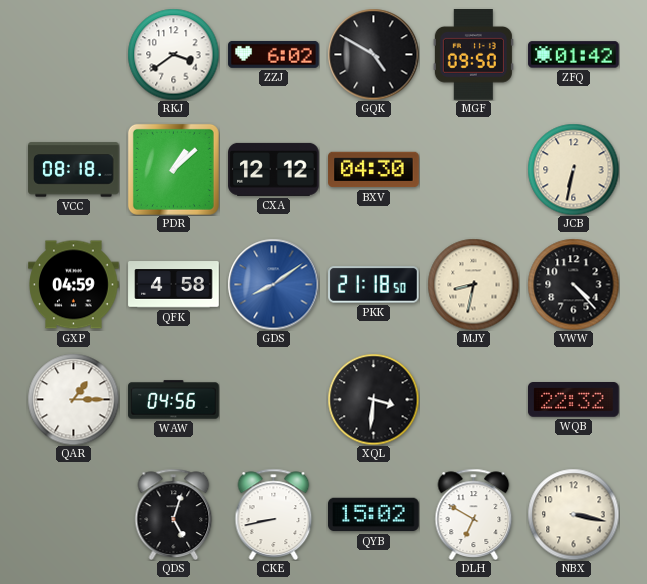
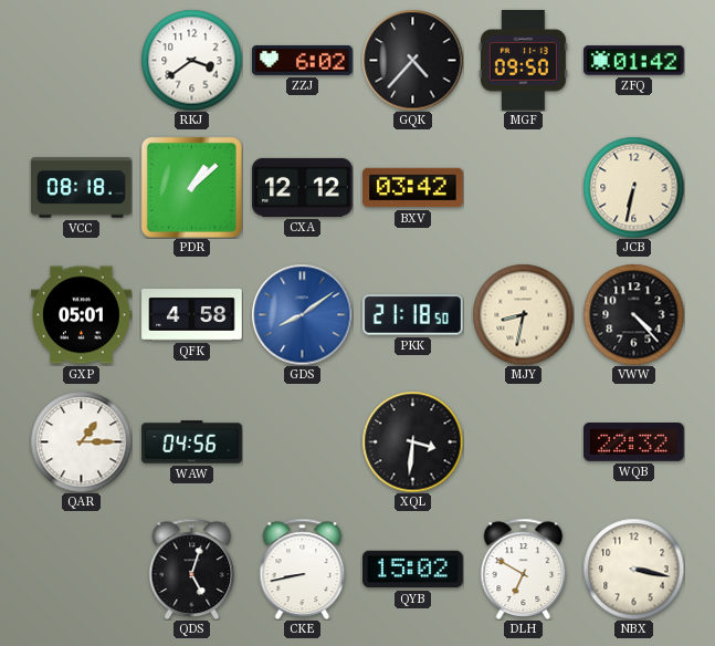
GQK: 4:50 -> 4:37 (412, 60)
BXV: 04:30 -> 03:42 (413, 188)
GXP: 04:59 -> 05:01 (82, 315)
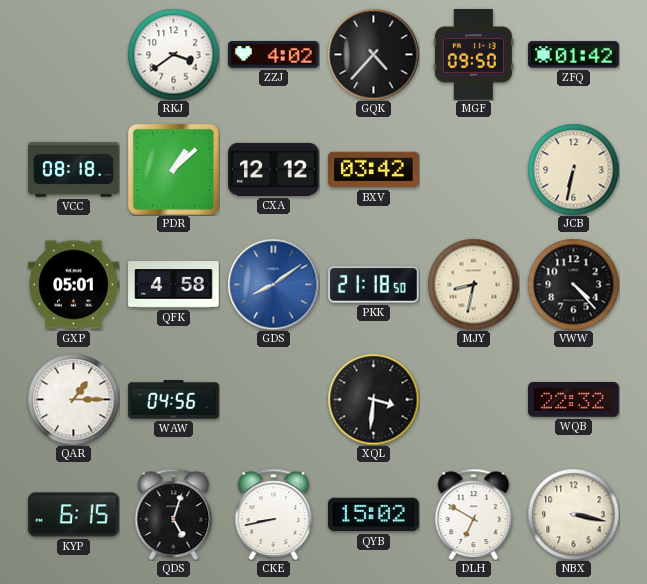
ZZJ: 6:02 -> 4:02 (274, 54)
KYP: none -> 6:15 (74, 515)
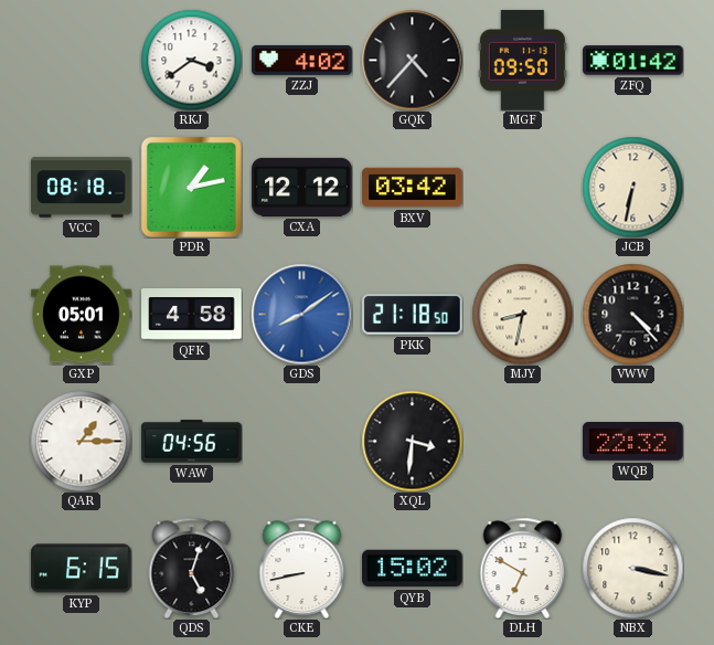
PDR: 1:08 -> 1:13 (191, 187)
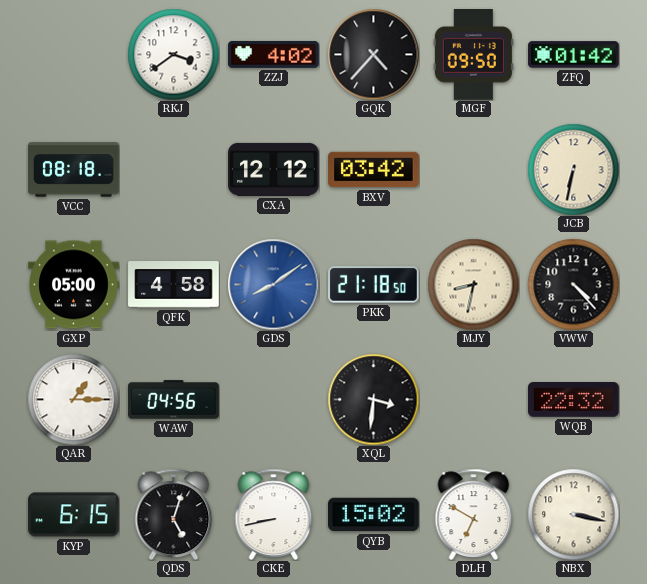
PDR: 1:13 -> none (191, 187)
GXP: 05:01 -> 05:00 (74, 285)
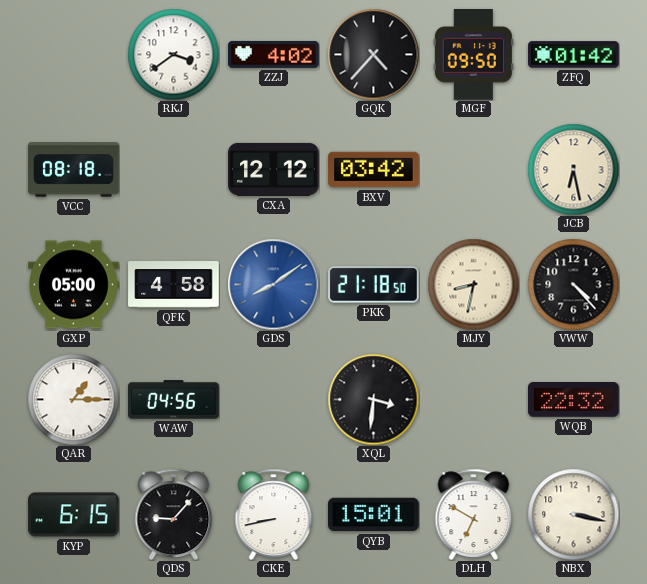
JCB: 6:32 -> 6:28 (573, 169)
QDS: 5:03 -> 9:07 (174, 514)
QYB: 15:02 -> 15:01 (374, 515)
